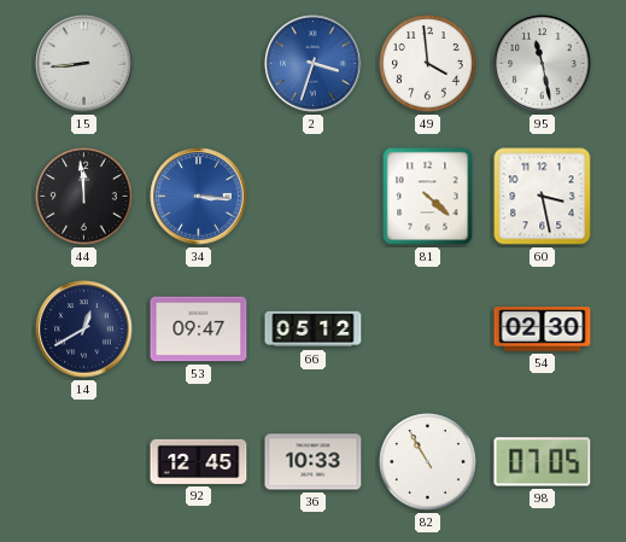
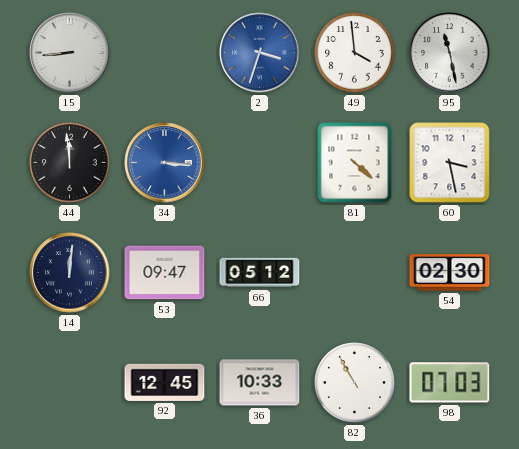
14: 12:40 -> 12:01 (70, 273)
98: 07:05 -> 07:03 (450, 383)
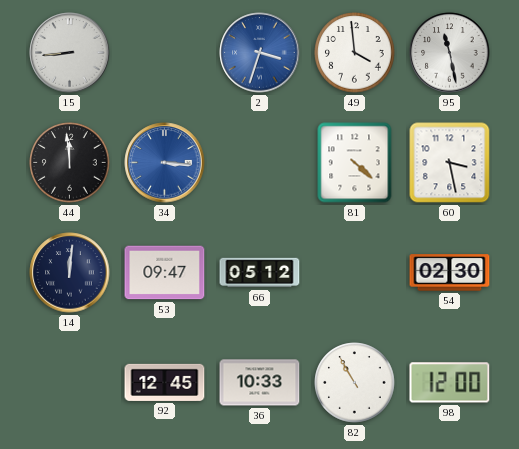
98: 07:03 -> 12:00 (450, 383)
